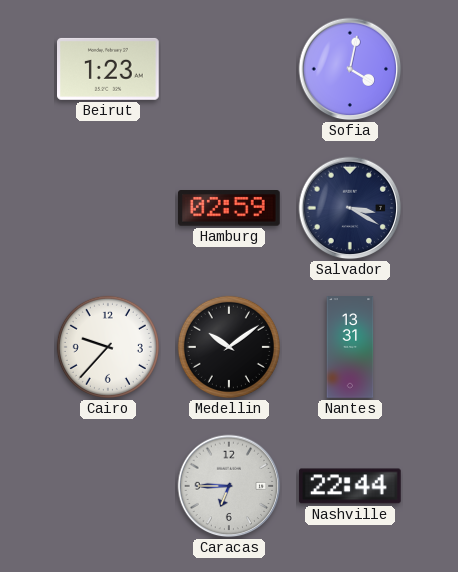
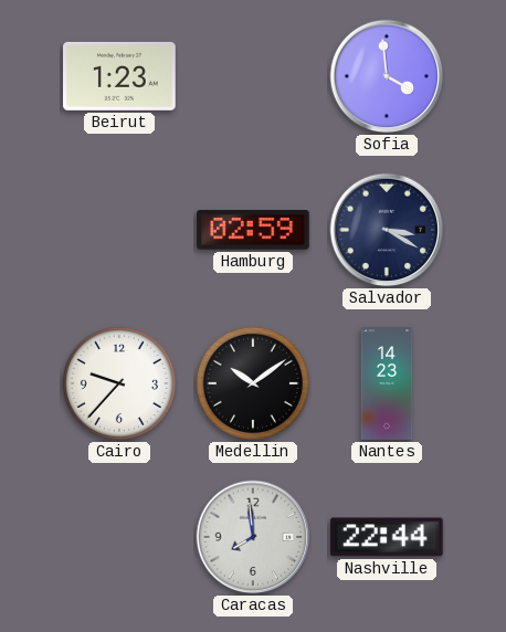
Sofia: 4:02 -> 3:59 (387, 76)
Nantes: 13:31 -> 14:23 (387, 383)
Caracas: 6:45 -> 7:59 (253, 537)
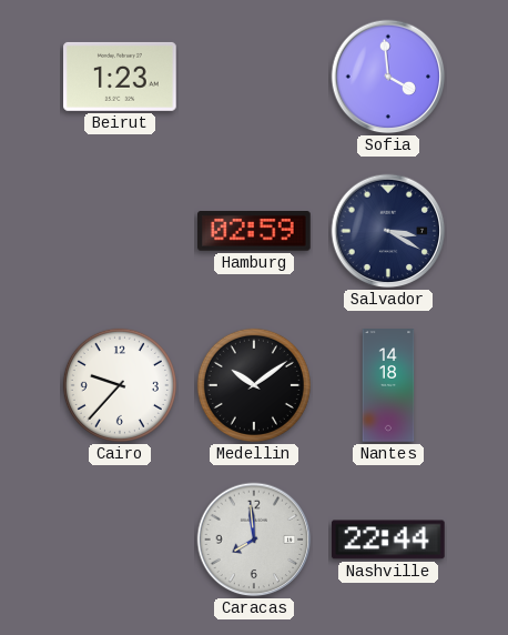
Nantes: 14:23 -> 14:18 (388, 385)
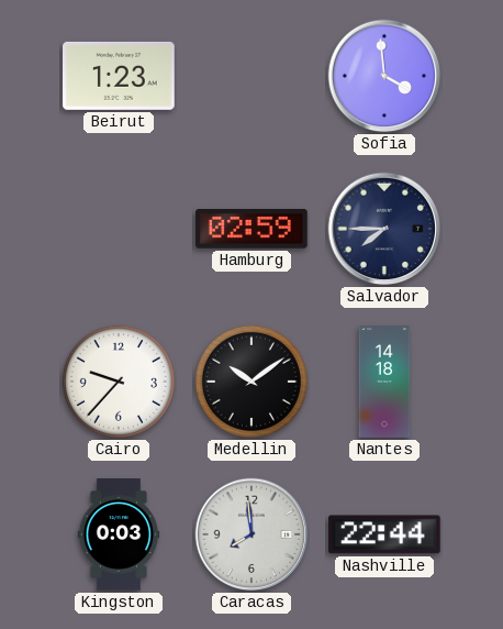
Salvador: 3:20 -> 7:45 (384, 229)
Kingston: none -> 0:03 (119, 534)
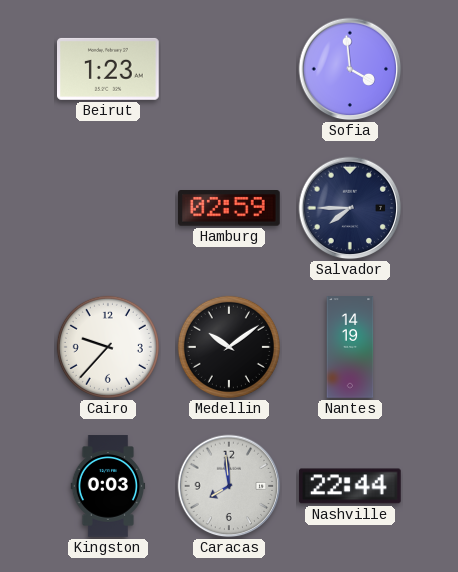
Nantes: 14:18 -> 14:19 (350, 347)
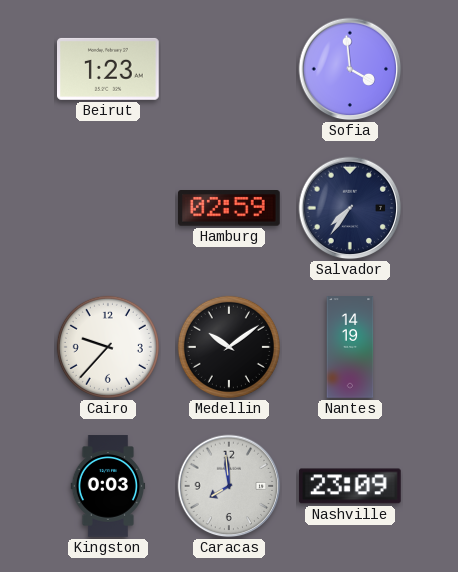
Salvador: 7:45 -> 7:36 (350, 208)
Nashville: 22:44 -> 23:09 (351, 486)
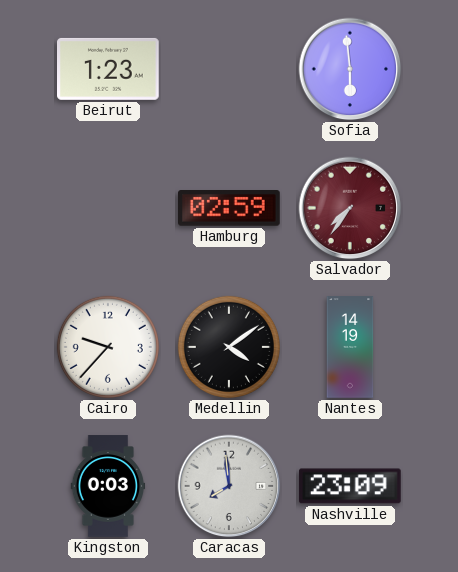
Sofia: 3:59 -> 5:59 (350, 69)
Salvador dial: navy -> burgundy (350, 208)
Medellin: 10:09 -> 4:09 (229, 347)
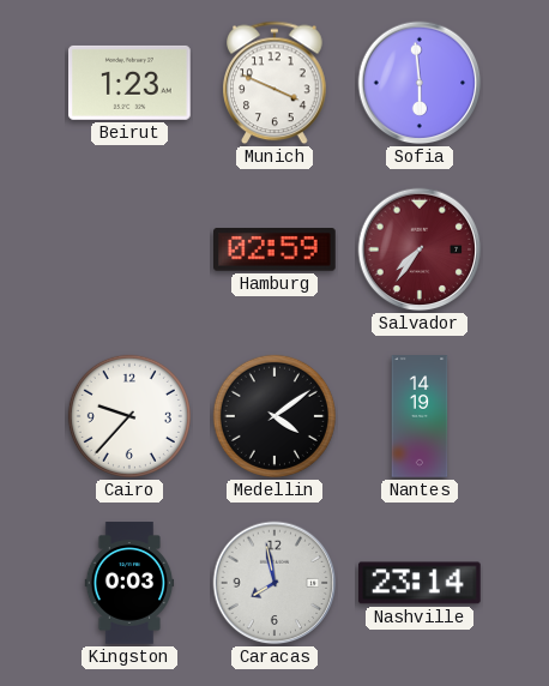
Munich: none -> 3:49 (276, 83)
Caracas: 7:59 -> 7:58 (274, 583)
Nashville: 23:09 -> 23:14 (421, 583)
